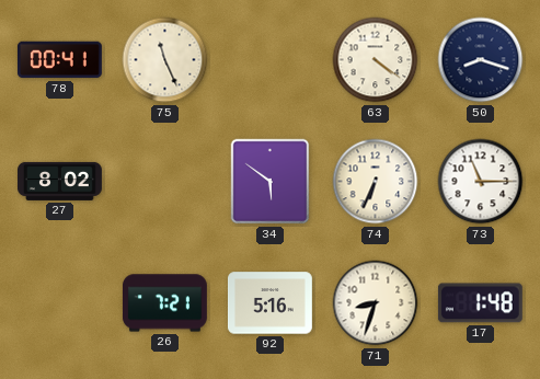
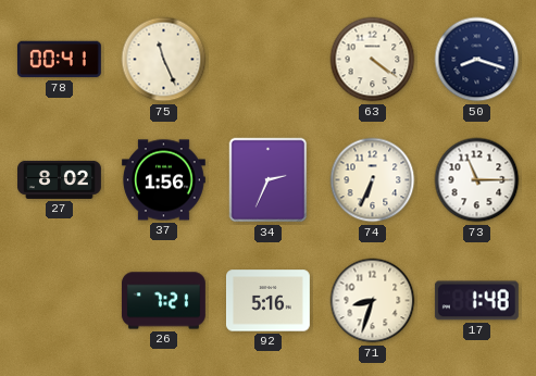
37: none -> 1:56 (163, 180)
34: 5:51 -> 2:34 (269, 180)
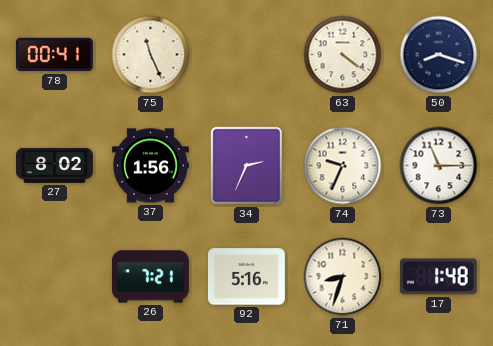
74: 6:34 -> 9:34 (343, 166)
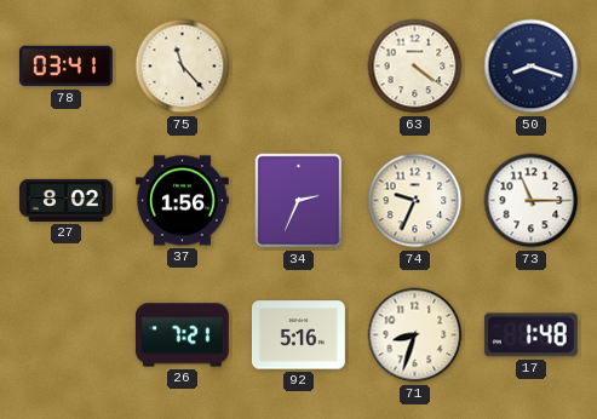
78: 00:41 -> 03:41 (65, 67)
75: 11:26 -> 11:23 (183, 67)
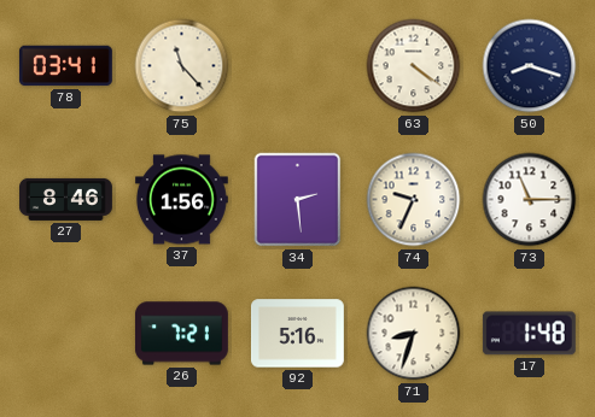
27: 8:02 -> 8:46 (66, 199)
34: 2:34 -> 2:29 (298, 200)
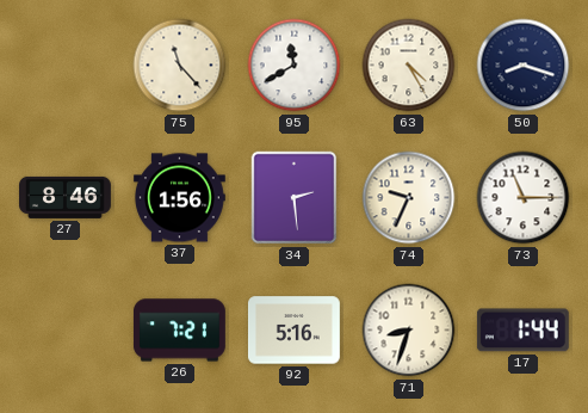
78: 03:41 -> none (65, 66)
95: none -> 11:40 (295, 66)
63: 4:21 -> 4:25 (409, 66)
17: 1:48 -> 1:44 (522, 331)
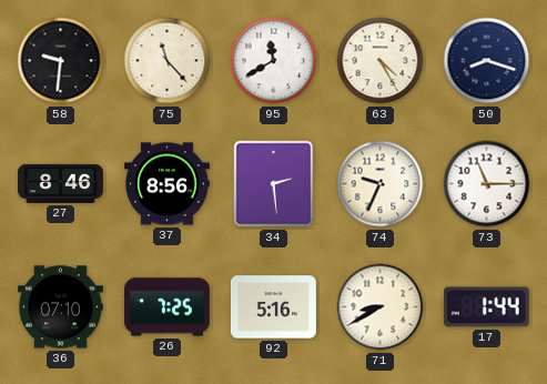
58: none -> 9:31 (61, 61)
37: 1:56 -> 8:56 (166, 184)
36: none -> 07:10 (60, 307)
26: 7:21 -> 7:25 (166, 307)
71: 8:33 -> 8:40 (381, 307)
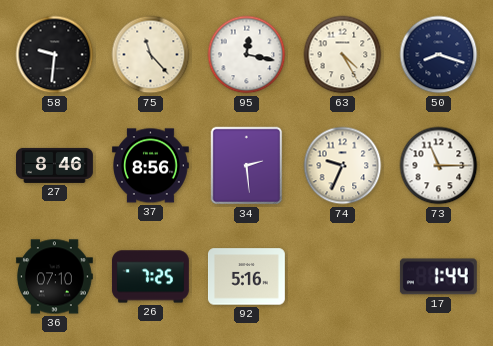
95: 11:40 -> 12:17 (247, 55)
71: 8:40 -> none (381, 307)
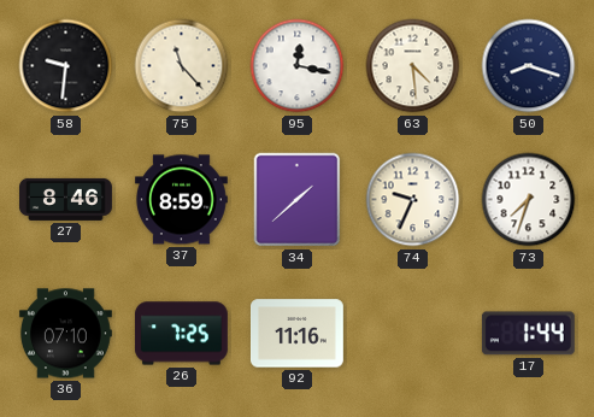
63: 4:25 -> 4:29 (413, 66)
37: 8:56 -> 8:59 (181, 200)
34: 2:29 -> 1:38 (298, 200)
73: 11:15 -> 7:33 (529, 200)
92: 5:16 -> 11:16 (296, 334)
